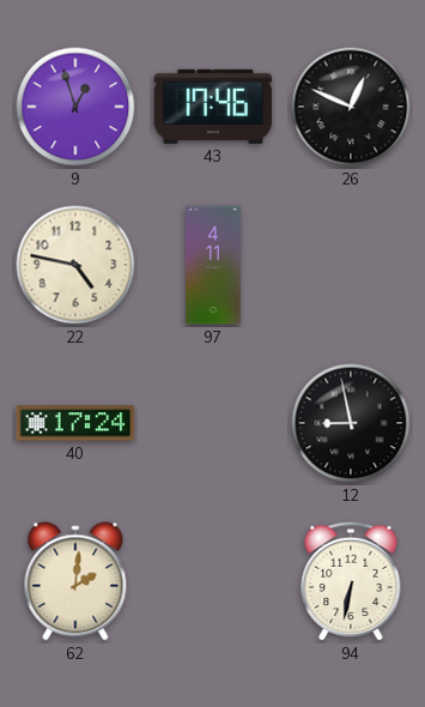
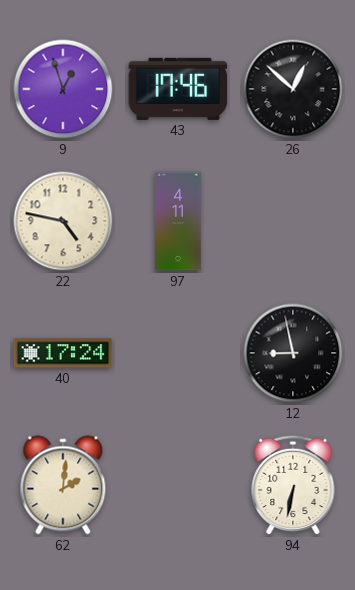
26: 12:49 -> 12:52 (293, 89)
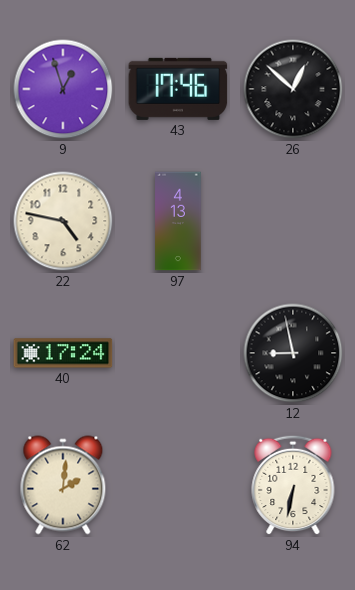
97: 4:11 -> 4:13 (178, 221)
